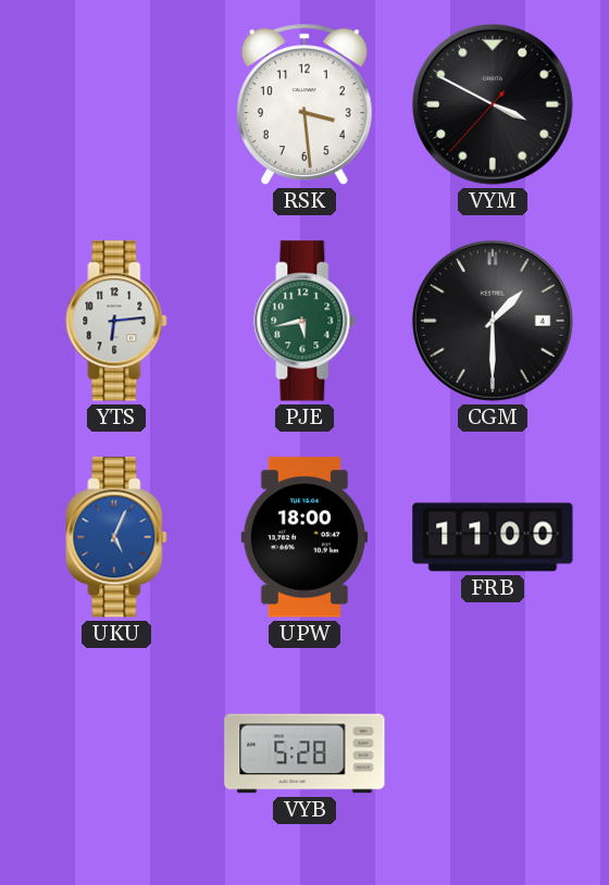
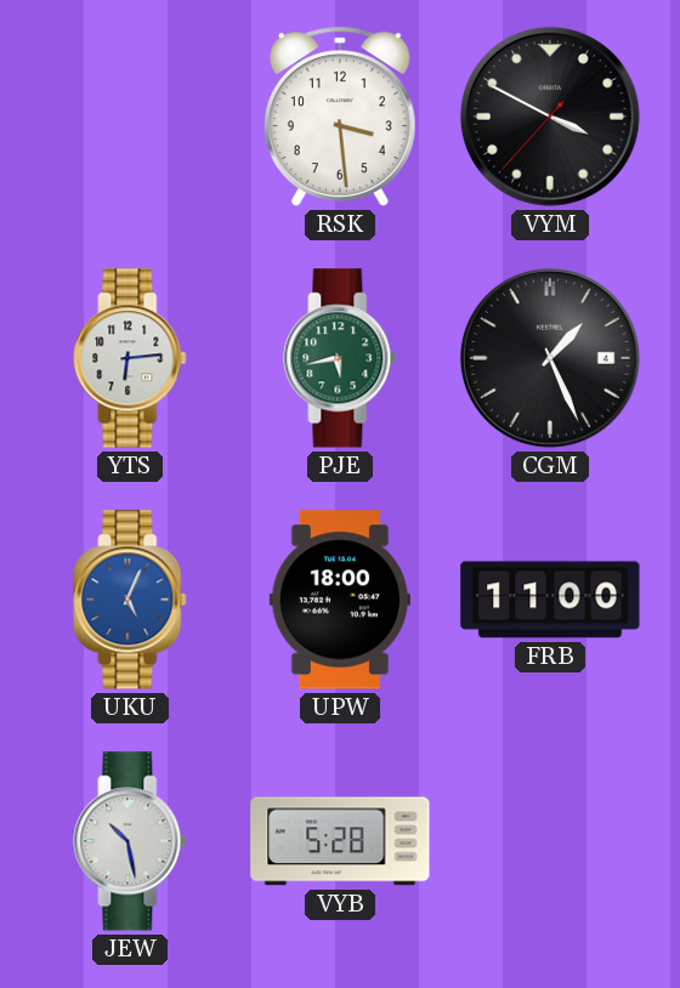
CGM: 1:30 -> 1:26 (550, 358)
JEW: none -> 10:28 (130, 841)
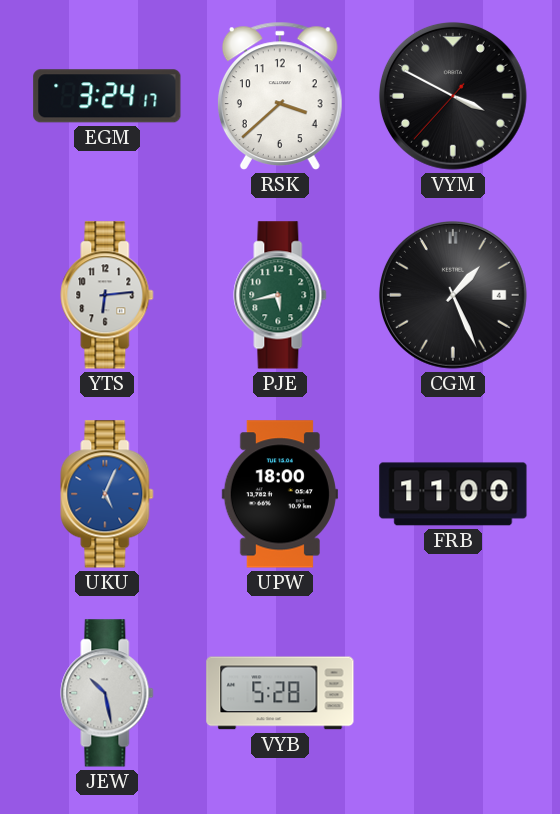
EGM: none -> 3:24 (107, 96)
RSK: 3:29 -> 3:38 (280, 96)
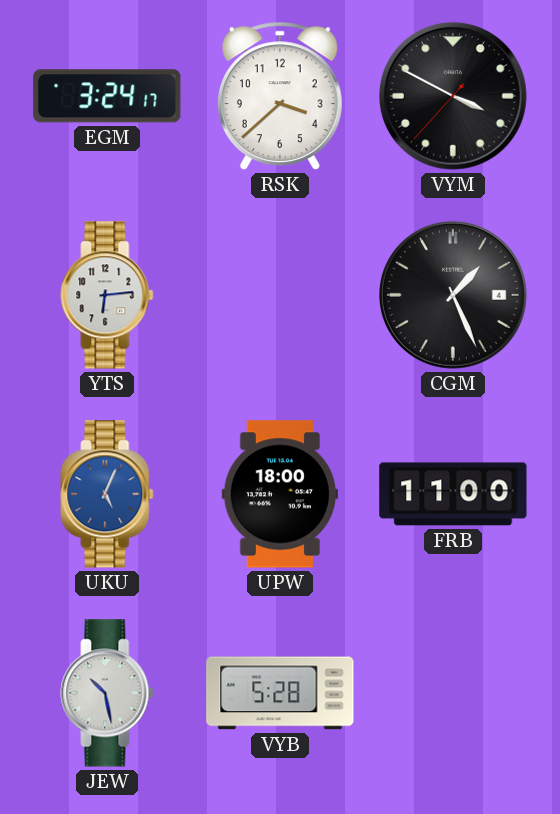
PJE: 5:43 -> none (280, 295)
